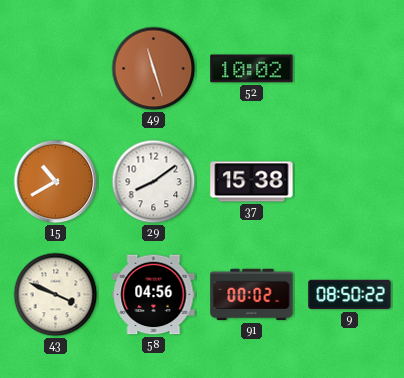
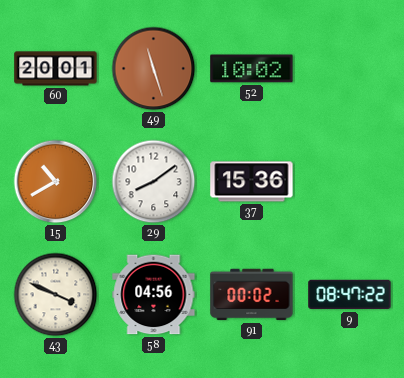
60: none -> 20:01 (56, 69)
37: 15:38 -> 15:36 (252, 182)
9: 08:50 -> 08:47 (350, 295)
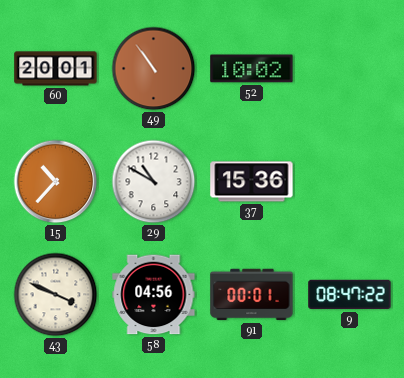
49: 11:27 -> 10:54 (154, 69)
15: 10:40 -> 10:37 (56, 182)
29: 8:09 -> 10:50 (154, 182)
91: 00:02 -> 00:01 (252, 295)
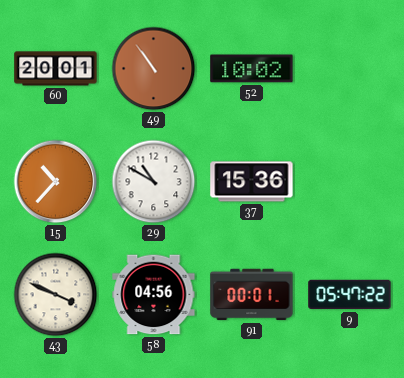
9: 08:47 -> 05:47 (350, 295)
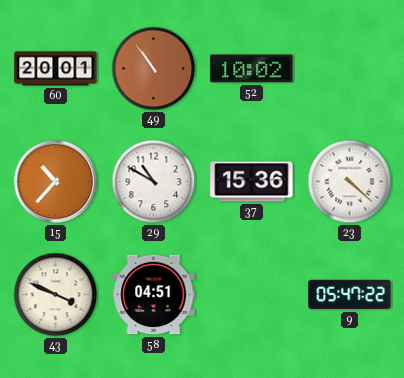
23: none -> 4:22 (350, 182)
58: 04:56 -> 04:51 (154, 295)
91: 00:01 -> none (252, 295)
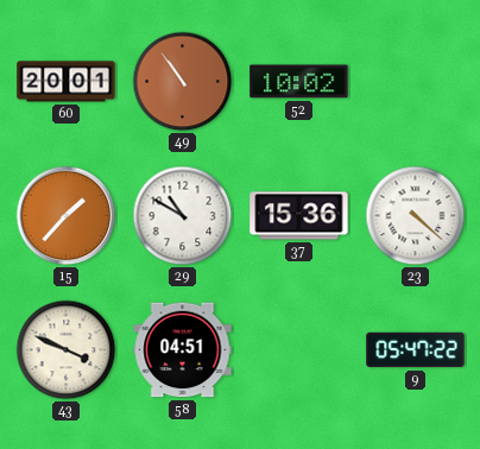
15: 10:37 -> 1:37 (67, 216)
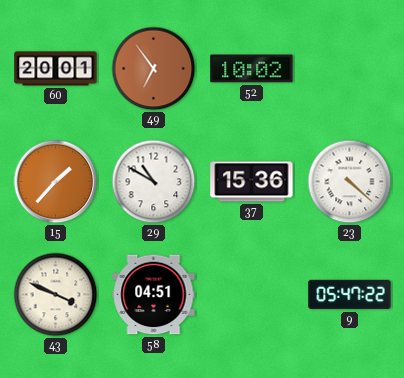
49: 10:54 -> 6:54 (154, 69)
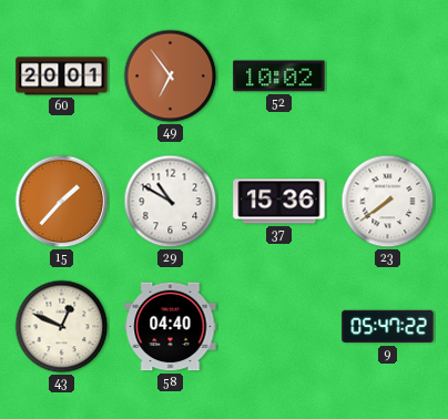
23: 4:22 -> 7:39 (388, 202)
43: 3:49 -> 12:49 (62, 327)
58: 04:51 -> 04:40 (171, 327)
